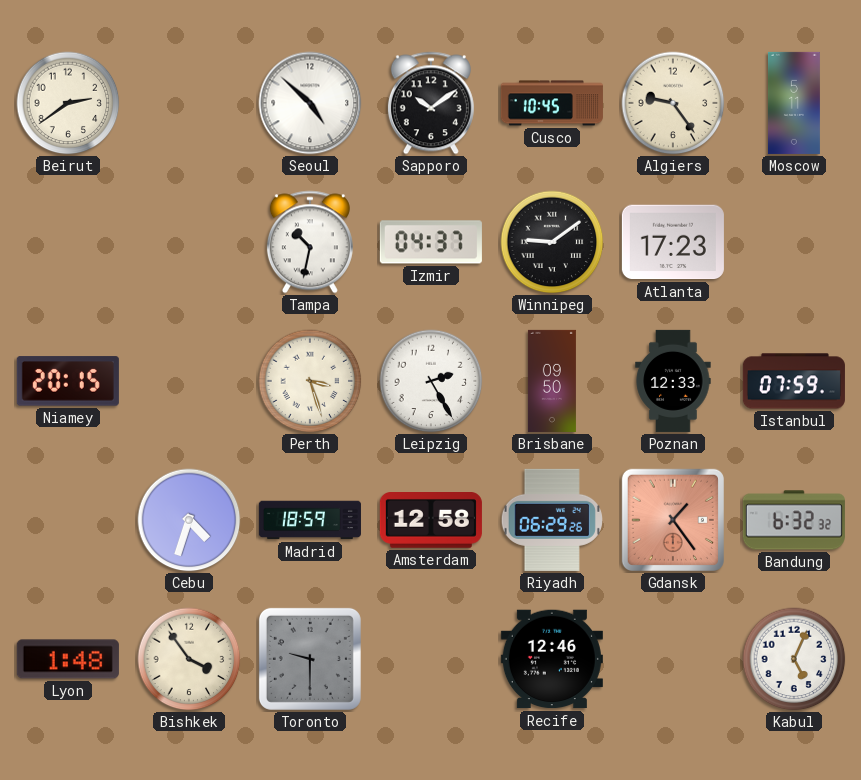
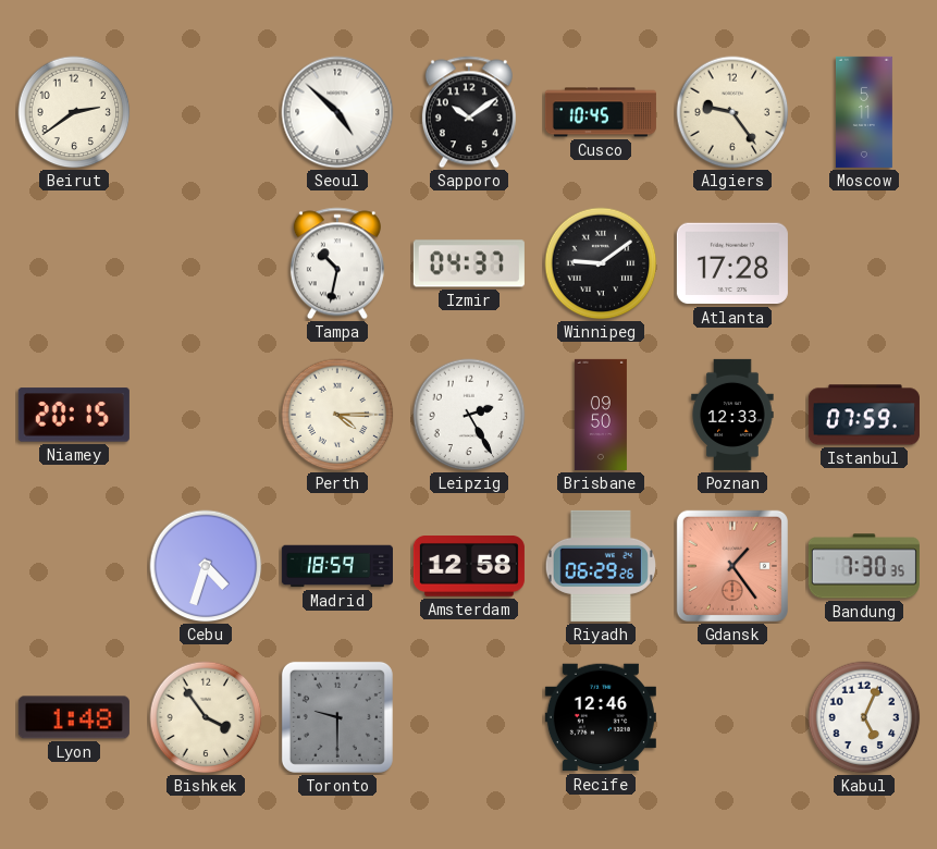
Atlanta: 17:23 -> 17:28 (732, 263)
Perth: 3:27 -> 4:15 (337, 415)
Bandung: 6:32 -> 7:30 (864, 566)
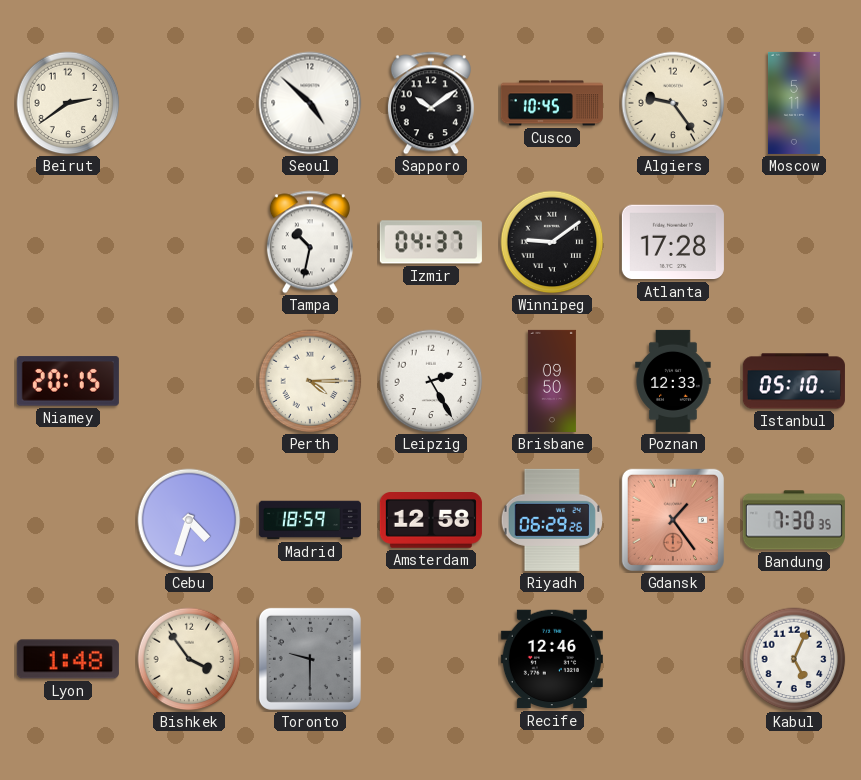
Istanbul: 07:59 -> 05:10 (794, 381)
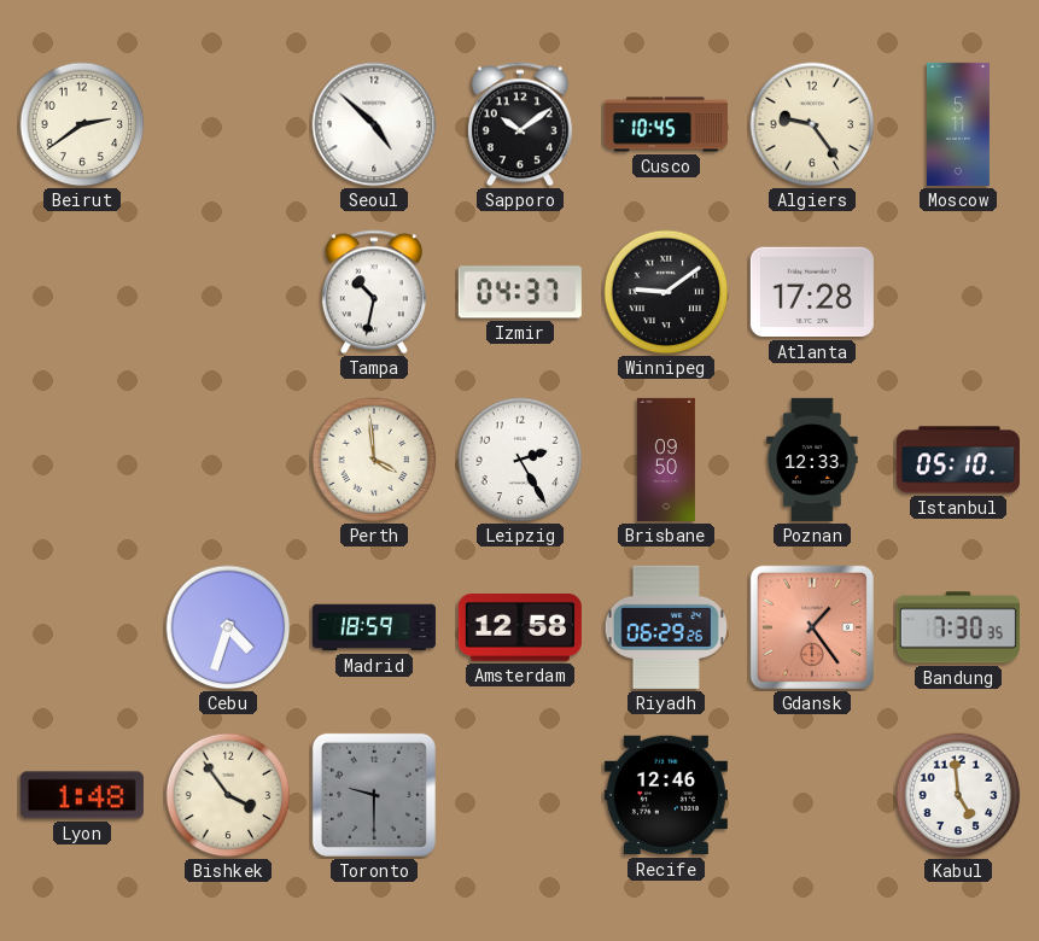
Niamey: 20:15 -> none (68, 381)
Perth: 4:15 -> 3:59 (374, 460)
Kabul: 5:04 -> 4:59 (958, 795)
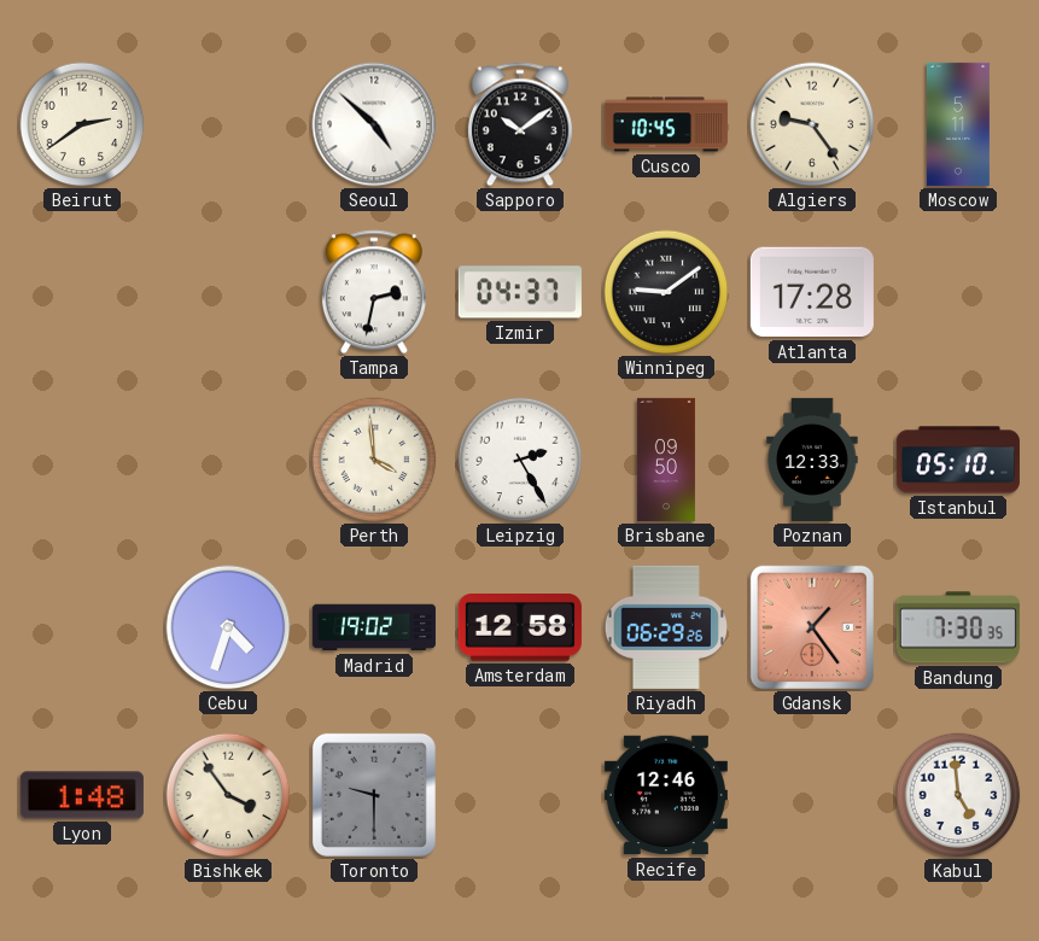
Tampa: 10:32 -> 2:32 (374, 292)
Madrid: 18:59 -> 19:02 (374, 627)
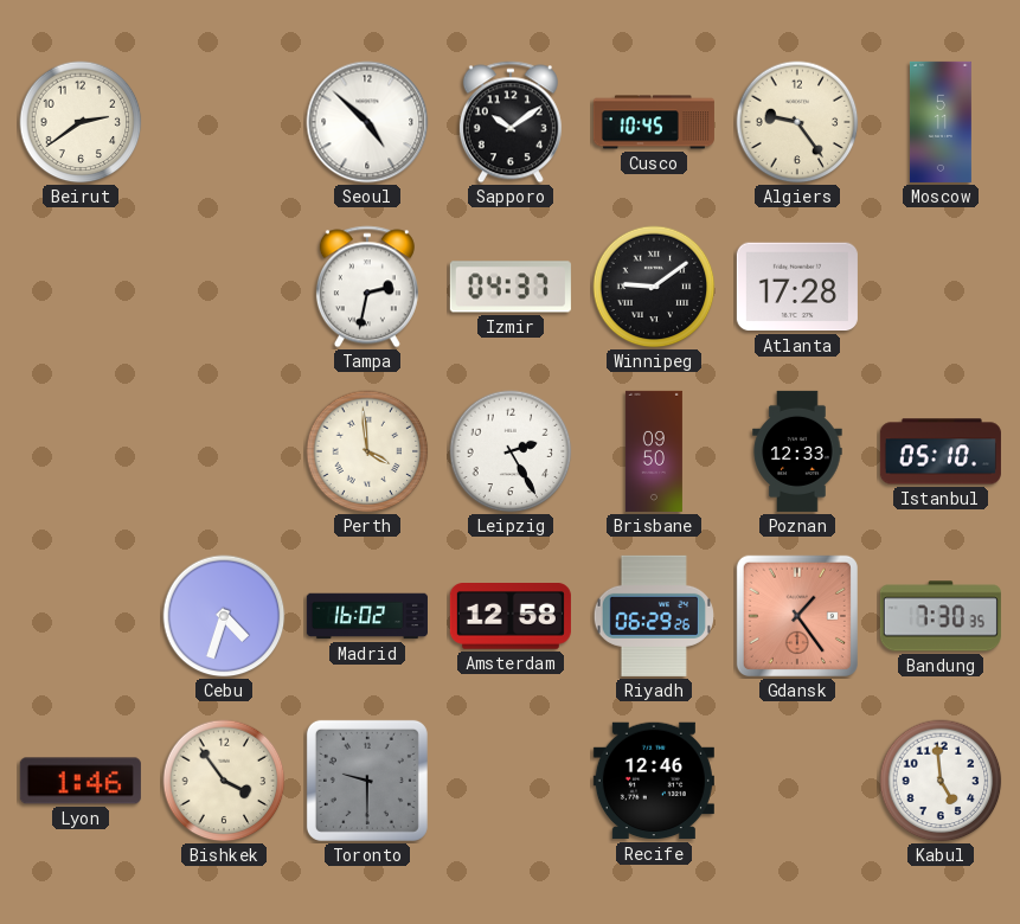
Madrid: 19:02 -> 16:02 (367, 616)
Lyon: 1:48 -> 1:46 (81, 781)
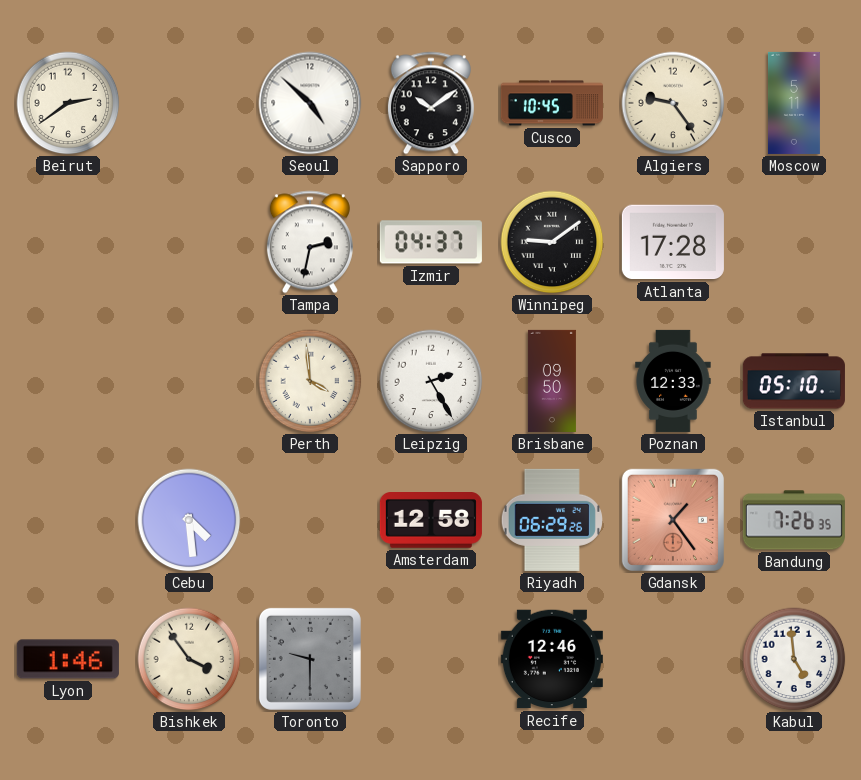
Cebu: 4:33 -> 4:29 (189, 520)
Madrid: 16:02 -> none (367, 616)
Bandung: 7:30 -> 7:26 (794, 520)
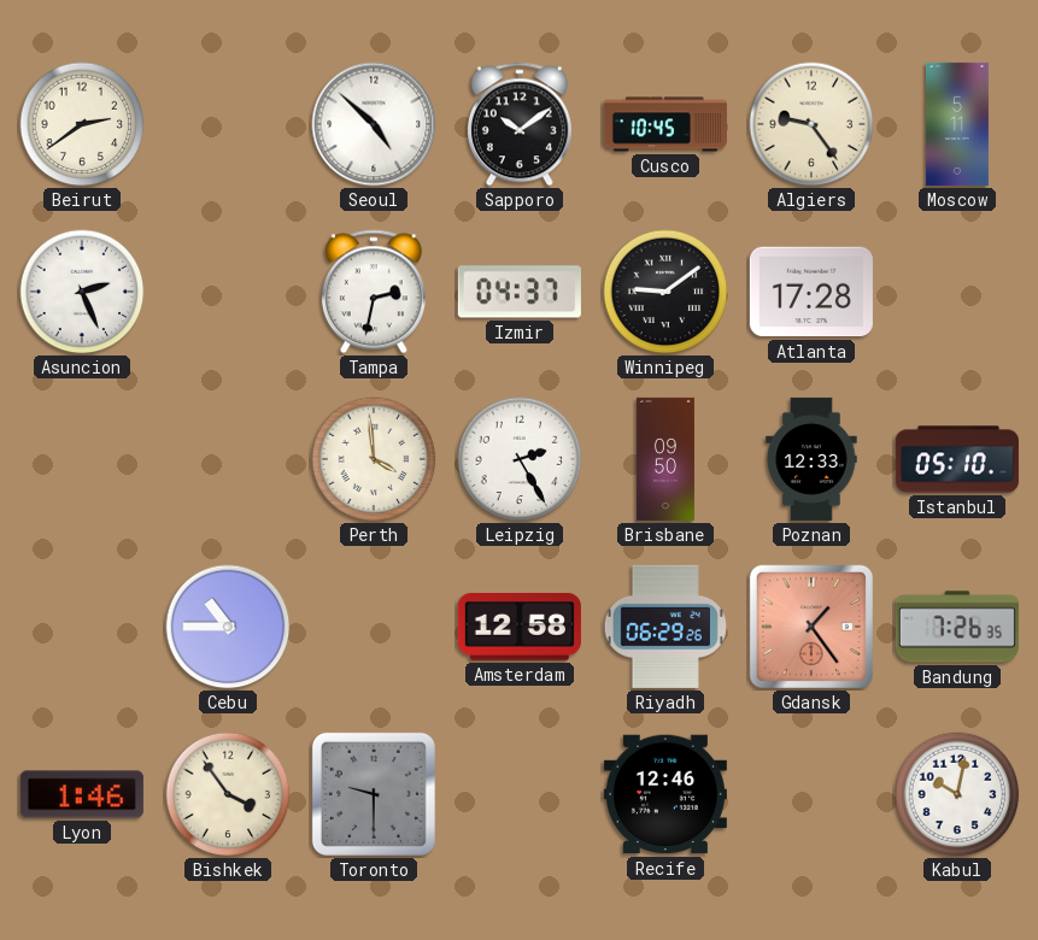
Asuncion: none -> 2:26 (82, 292)
Cebu: 4:29 -> 10:45 (228, 627)
Kabul: 4:59 -> 10:02 (957, 794)
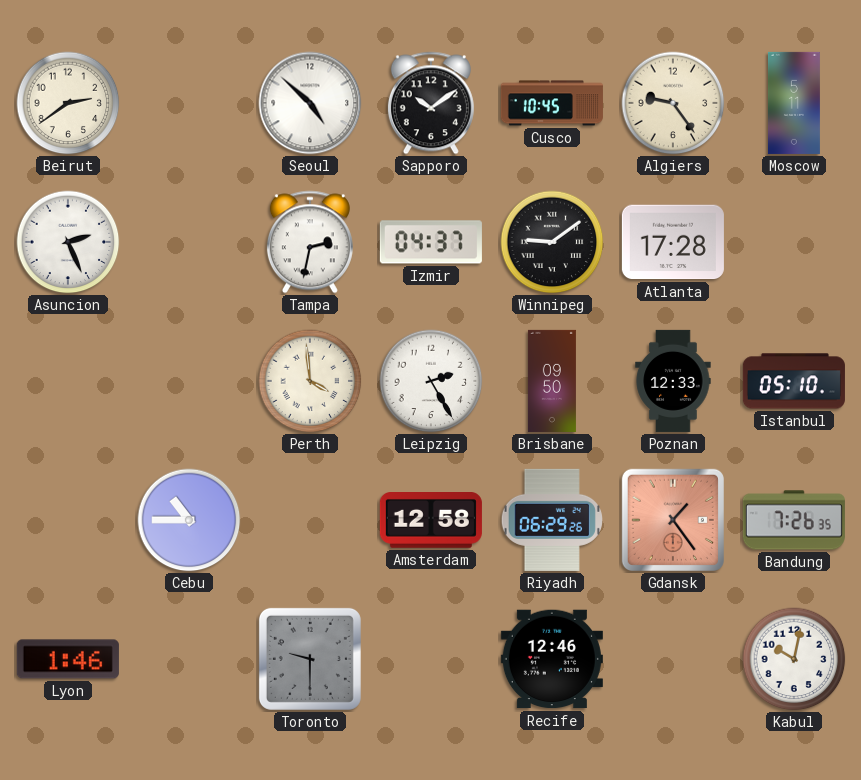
Bishkek: 3:54 -> none (228, 794)
